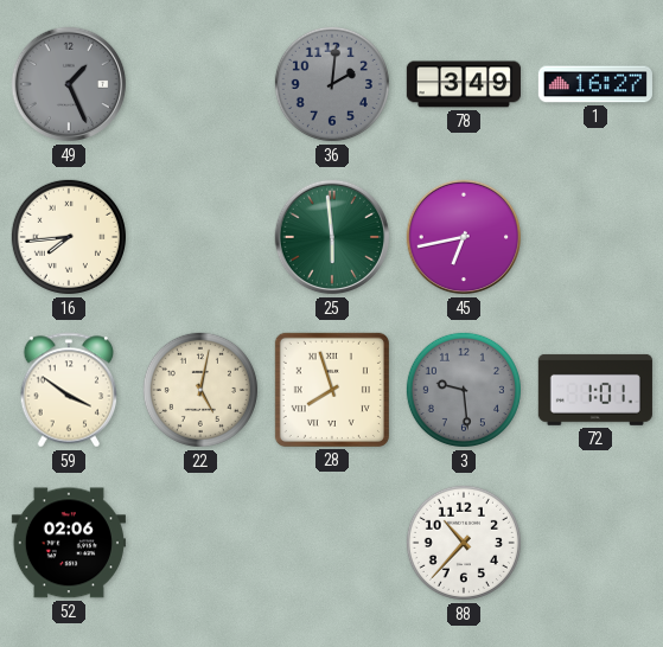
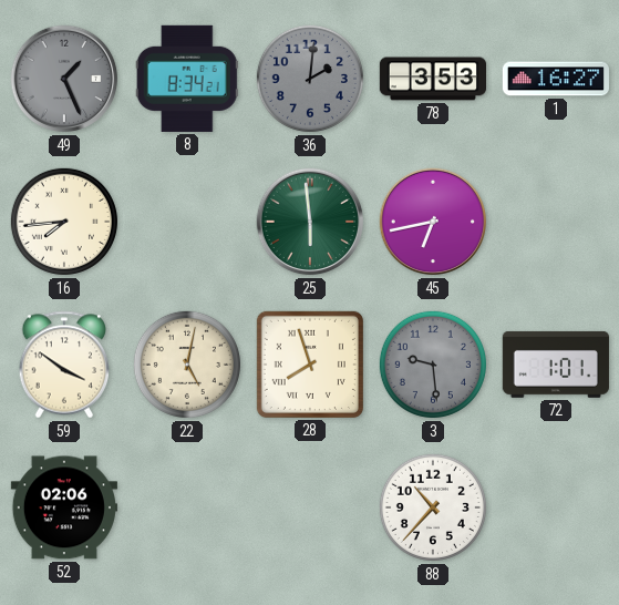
8: none -> 8:34 (187, 79)
78: 3:49 -> 3:53 (432, 79)
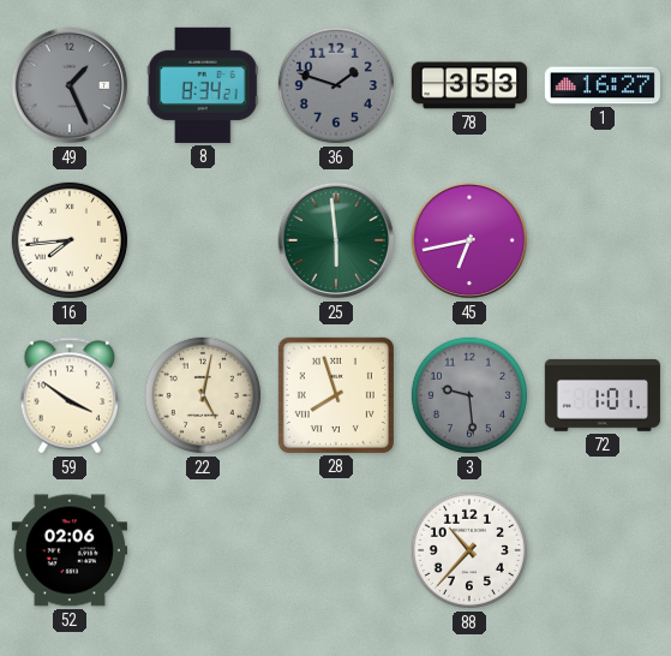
36: 2:01 -> 1:48 (336, 85)
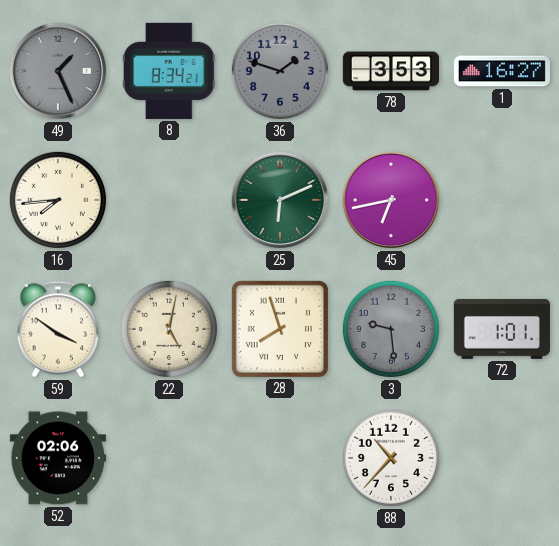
25: 5:59 -> 6:11 (280, 200)
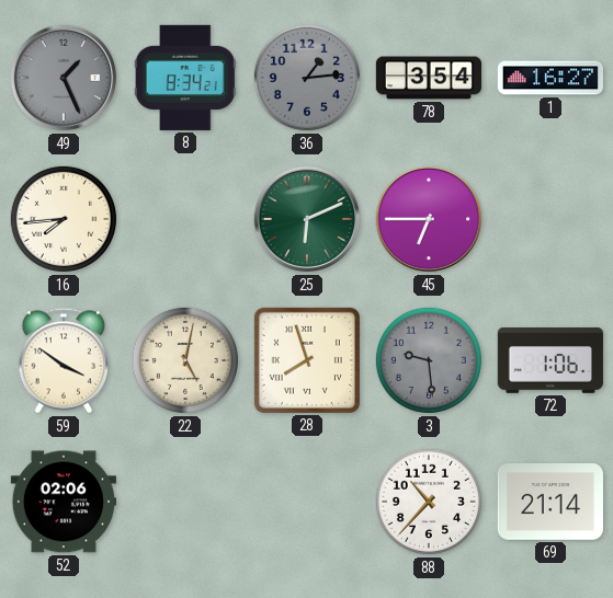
36: 1:48 -> 1:14 (307, 78)
78: 3:53 -> 3:54 (428, 78)
45: 6:43 -> 6:45 (429, 219)
72: 1:01 -> 1:06 (550, 360)
69: none -> 21:14 (550, 503)
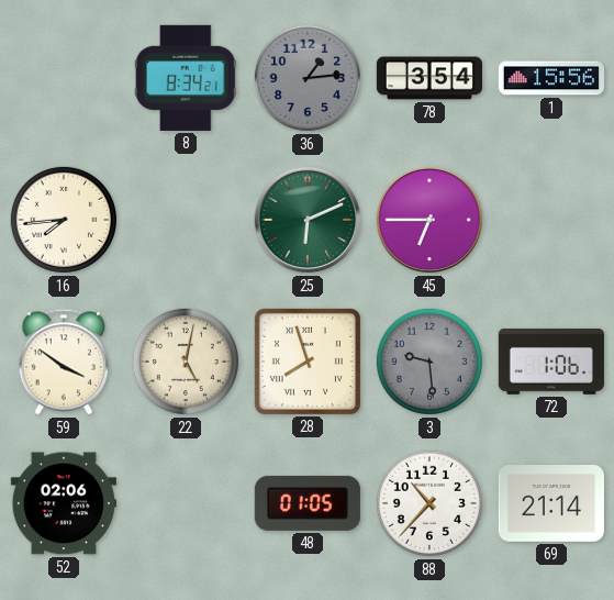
49: 1:26 -> none (64, 78)
1: 16:27 -> 15:56 (551, 78)
48: none -> 01:05 (308, 503)
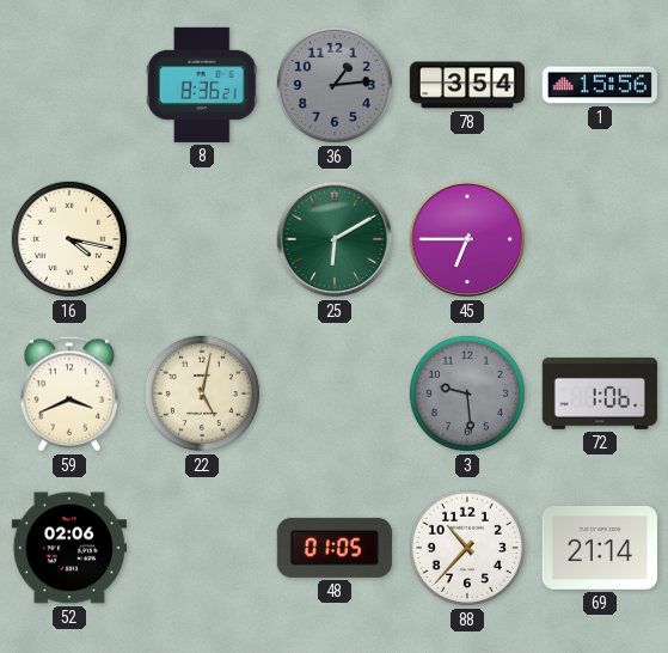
8: 8:34 -> 8:36 (202, 85)
16: 7:44 -> 4:17 (69, 239)
25: 6:11 -> 6:10 (335, 239)
59: 3:51 -> 3:41 (69, 393)
28: 7:57 -> none (308, 362)
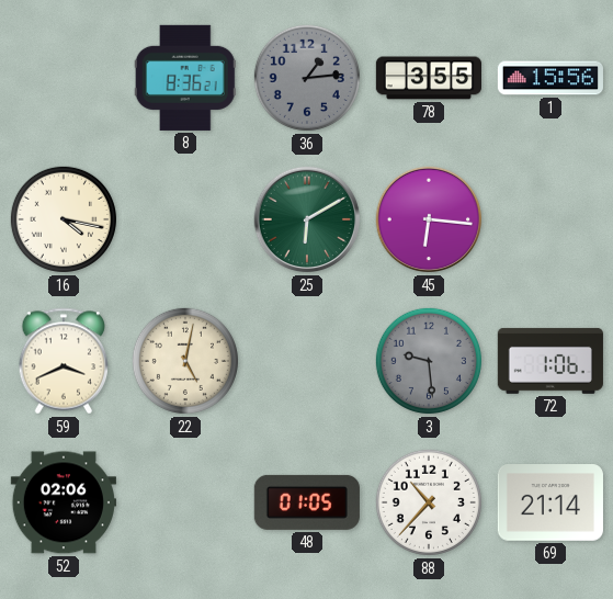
78: 3:54 -> 3:55 (428, 78)
45: 6:45 -> 6:16 (429, 219)
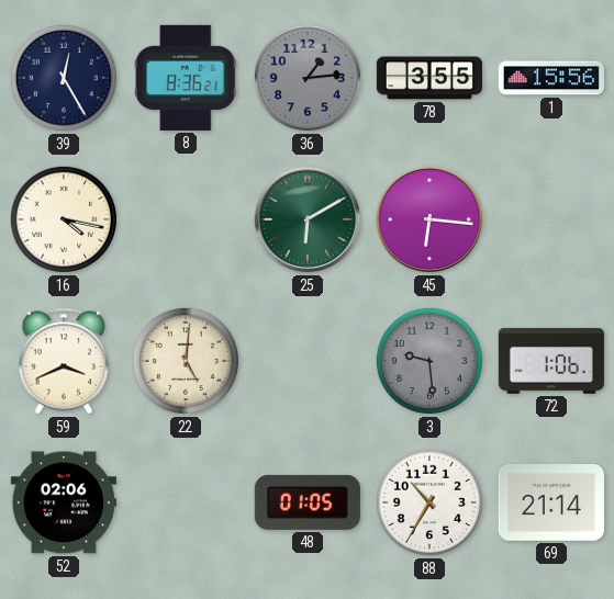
39: none -> 12:25 (64, 78)
22: 5:02 -> 5:01 (186, 361)
88: 10:37 -> 10:35 (429, 502)
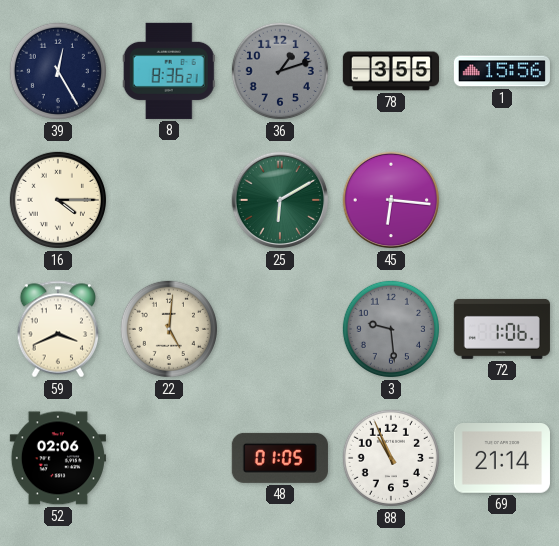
36: 1:14 -> 1:12 (280, 71)
16: 4:17 -> 4:15 (58, 200)
88: 10:35 -> 10:56 (391, 458)
